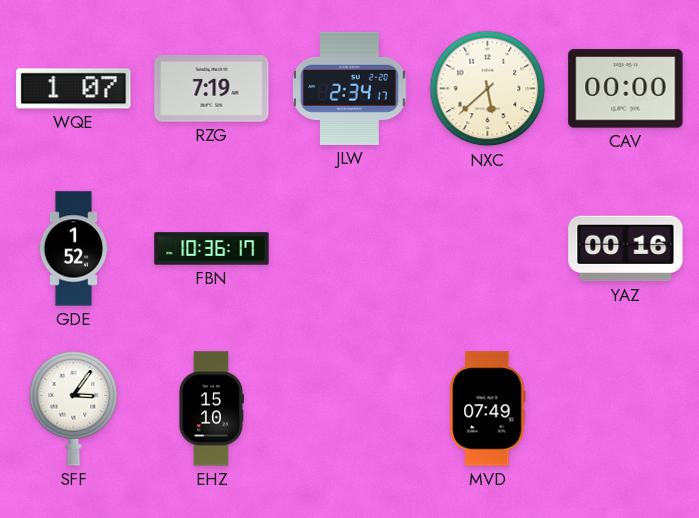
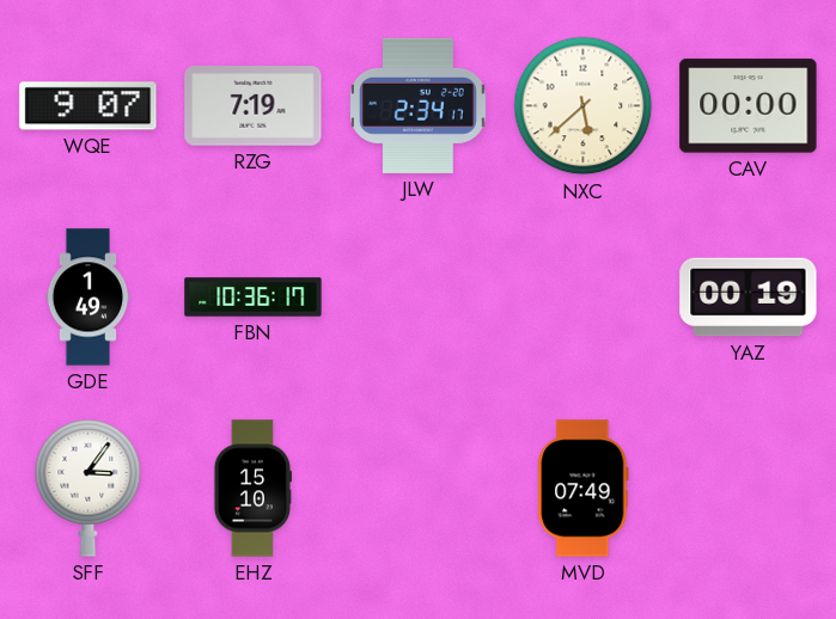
WQE: 1:07 -> 9:07 (89, 106)
GDE: 1:52 -> 1:49 (89, 298)
YAZ: 00:16 -> 00:19 (749, 298)
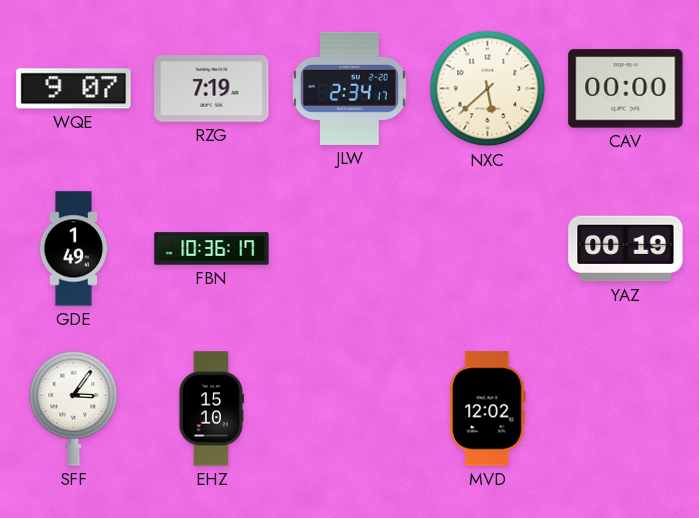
MVD: 07:49 -> 12:02 (488, 409)
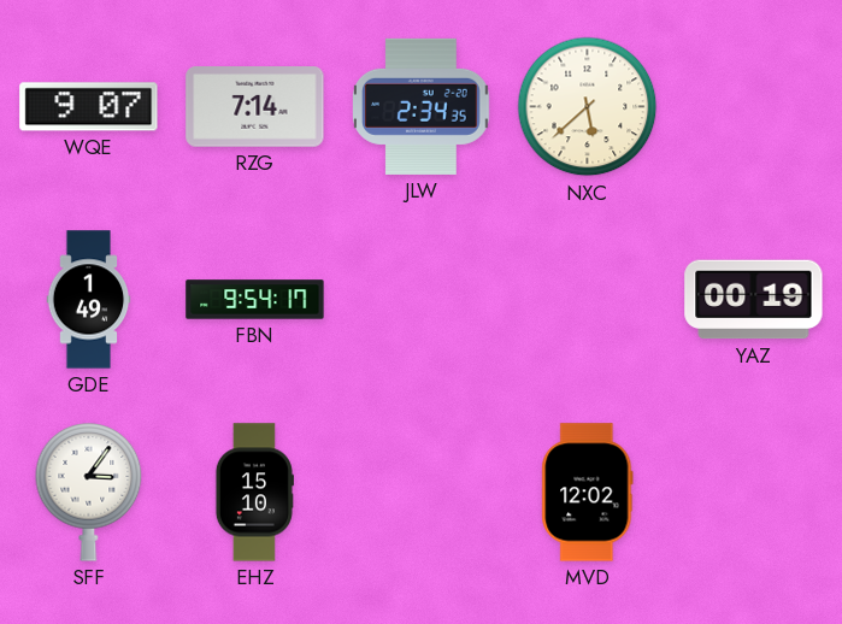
RZG: 7:19 -> 7:14 (255, 107)
JLW: 2:34:17 -> 2:34:35 (422, 106)
CAV: 00:00 -> none (626, 89)
FBN: 10:36 -> 9:54 (255, 300)
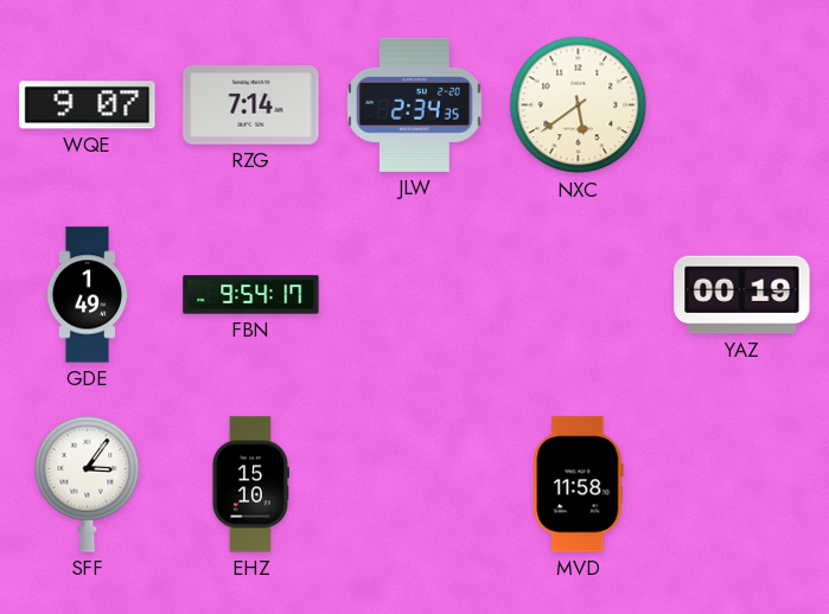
NXC: 5:38 -> 5:39 (579, 105)
MVD: 12:02 -> 11:58 (579, 485)
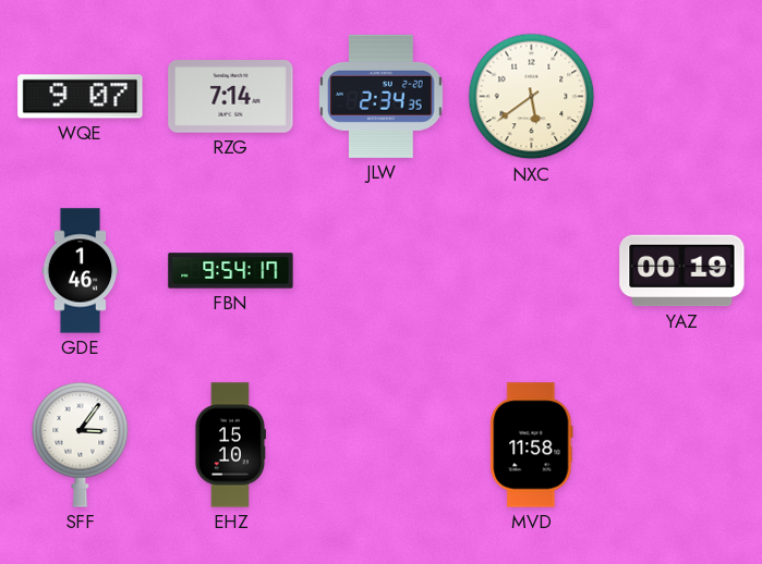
GDE: 1:49 -> 1:46 (81, 271)
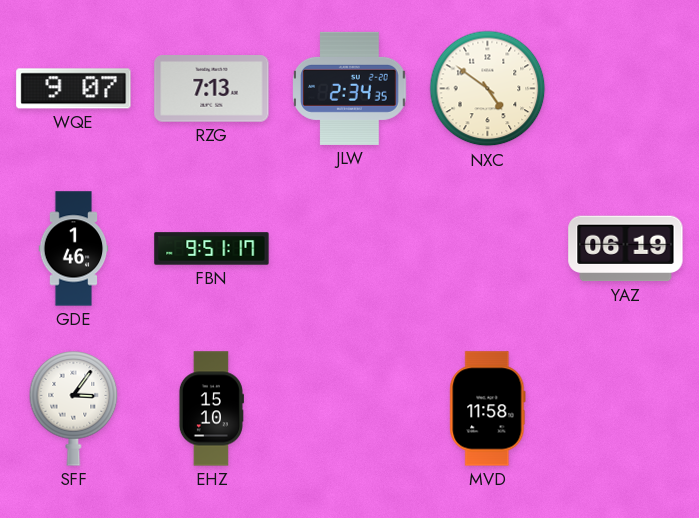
RZG: 7:14 -> 7:13 (212, 89)
NXC: 5:39 -> 4:51 (488, 89)
FBN: 9:54 -> 9:51 (212, 249)
YAZ: 00:19 -> 06:19 (626, 249)
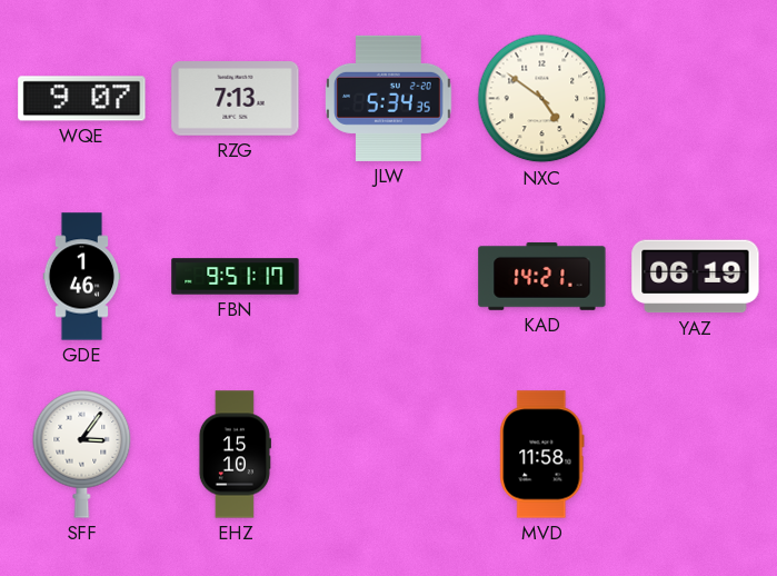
JLW: 2:34 -> 5:34 (389, 98)
KAD: none -> 14:21 (542, 276)
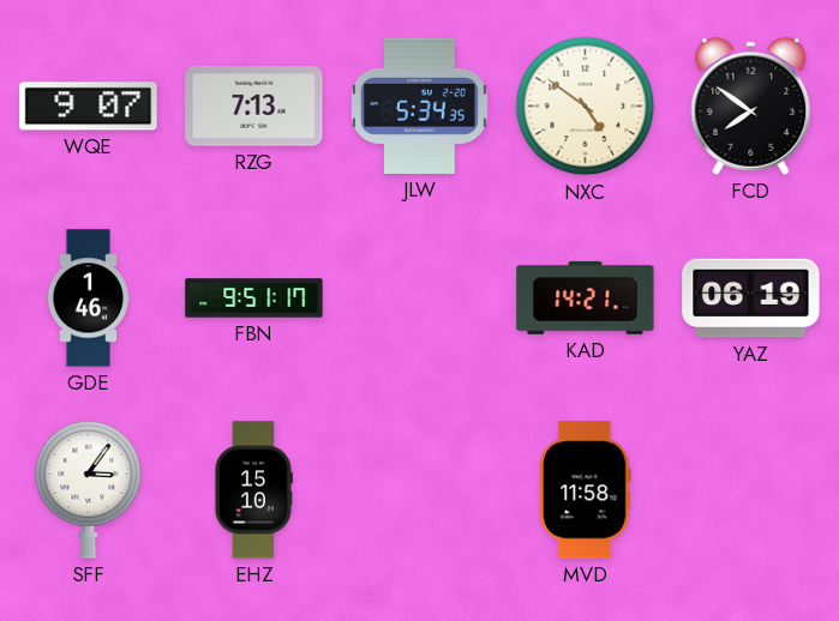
FCD: none -> 7:51 (751, 105)
